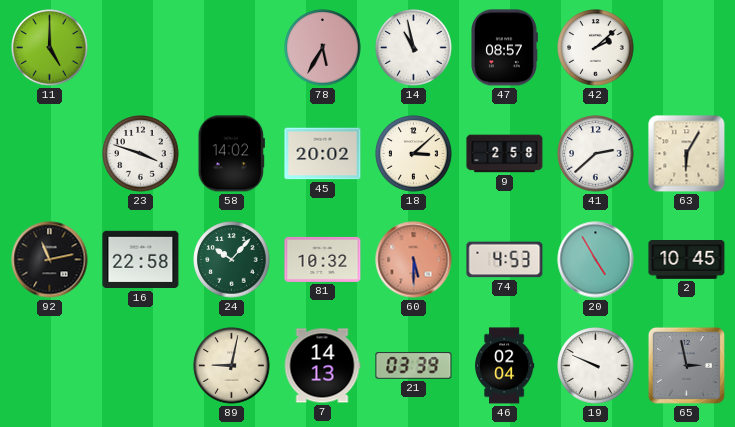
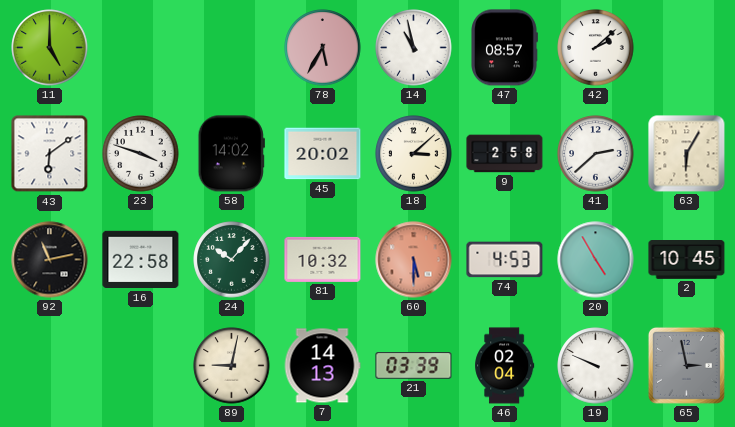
43: none -> 6:09 (50, 154)
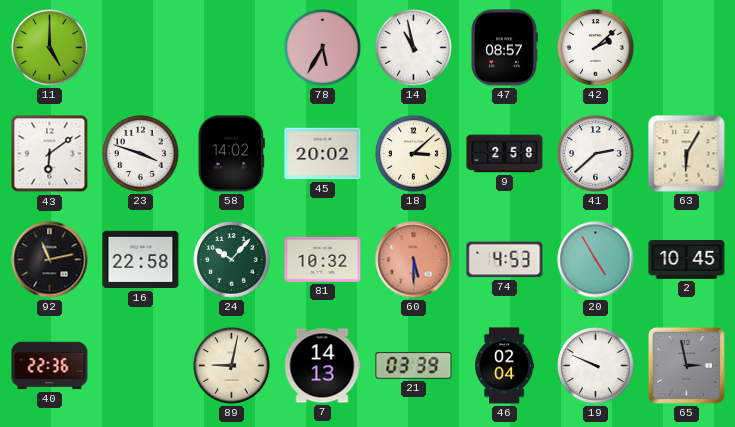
40: none -> 22:36 (50, 366)
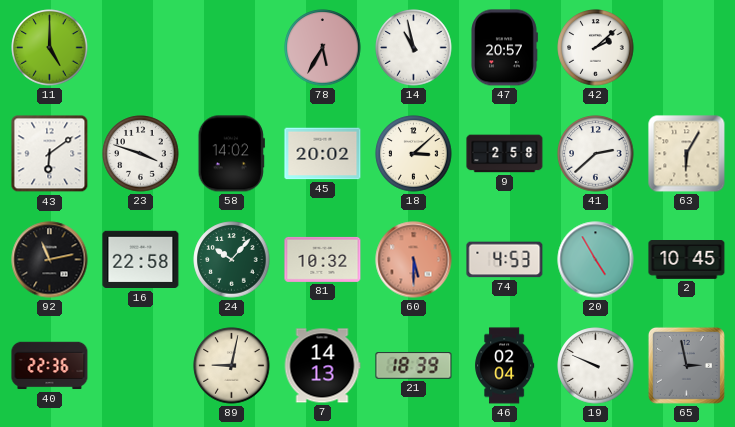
47: 08:57 -> 20:57 (504, 48)
21: 03:39 -> 18:39 (414, 366)
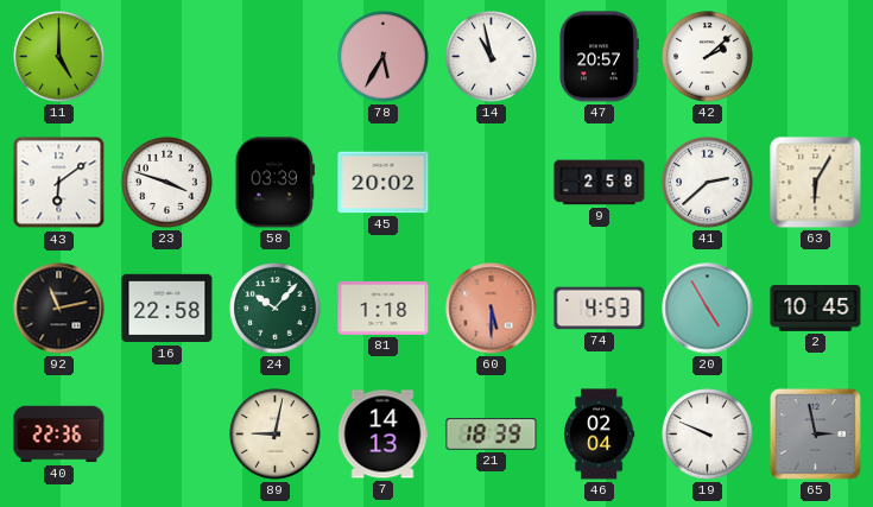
58: 14:02 -> 03:39 (274, 183)
18: 3:08 -> none (414, 154)
81: 10:32 -> 1:18 (384, 308)
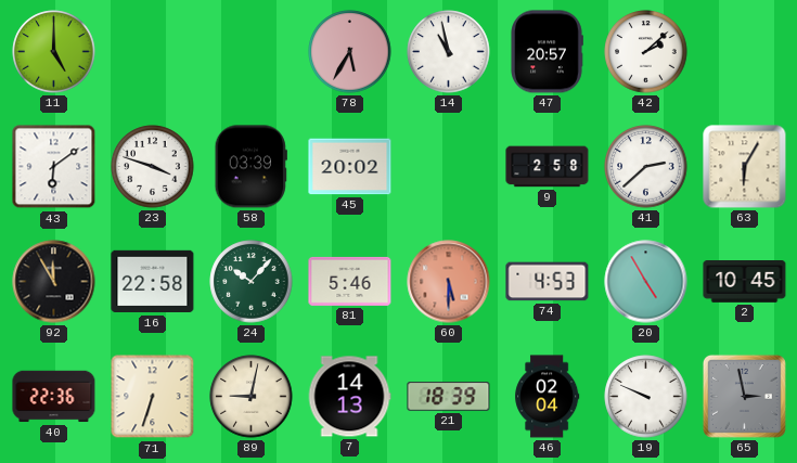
92: 11:13 -> 11:55 (54, 282)
81: 1:18 -> 5:46 (350, 281)
71: none -> 6:33 (153, 397)
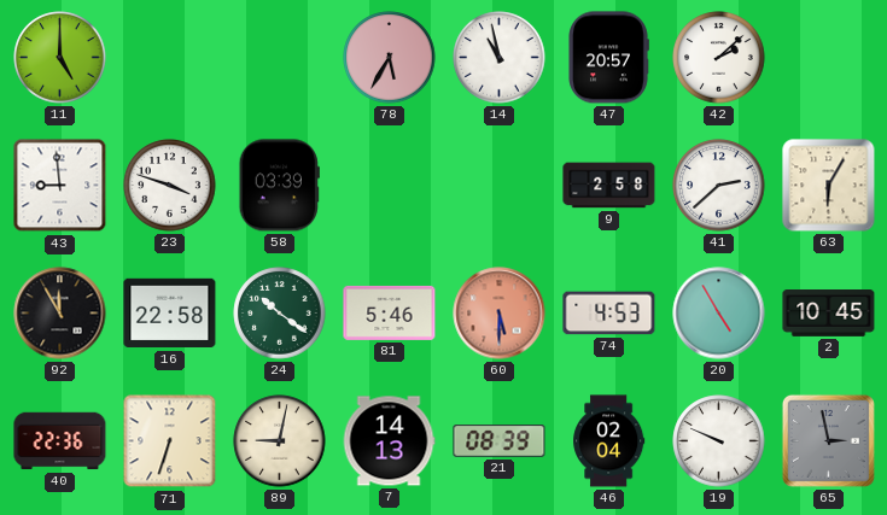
43: 6:09 -> 8:59 (60, 186)
45: 20:02 -> none (350, 167)
24: 10:07 -> 10:21 (280, 314)
21: 18:39 -> 08:39 (500, 441)
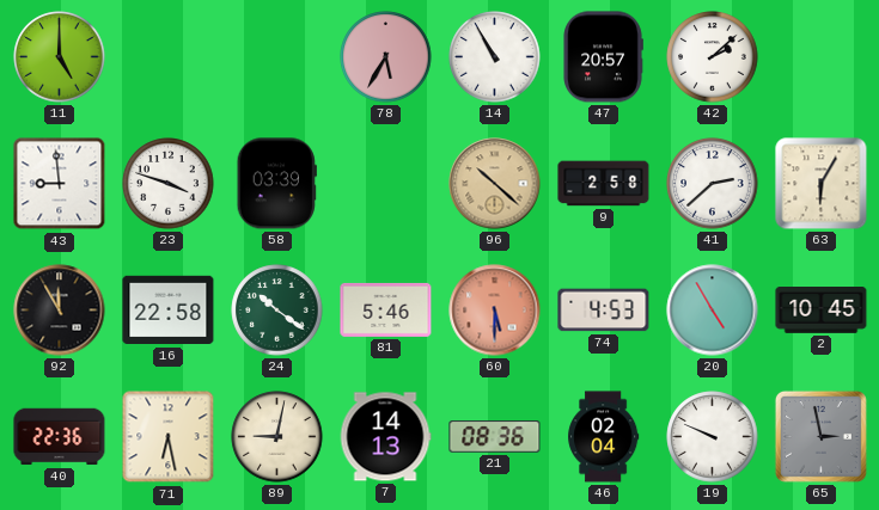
14: 10:58 -> 10:55 (495, 57)
96: none -> 10:22 (495, 184)
71: 6:33 -> 6:28 (169, 437)
21: 08:39 -> 08:36 (495, 437)
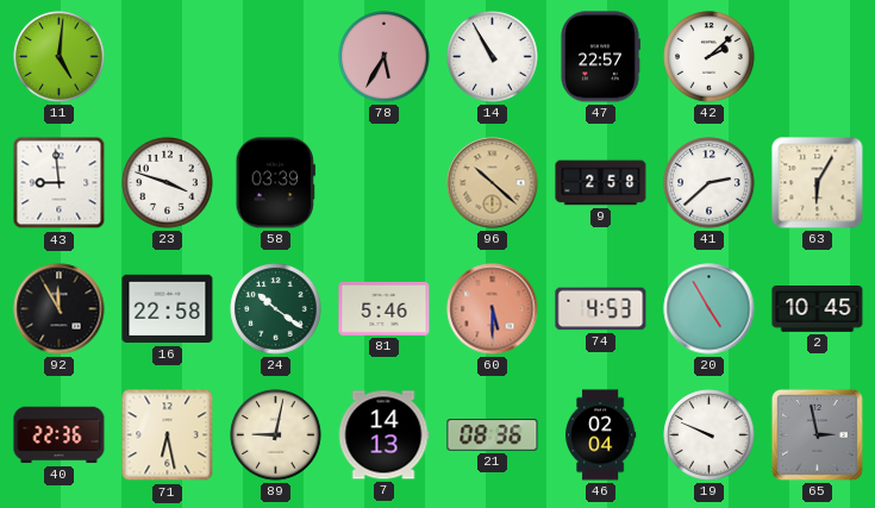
11: 5:00 -> 5:01 (60, 57)
47: 20:57 -> 22:57 (600, 57)
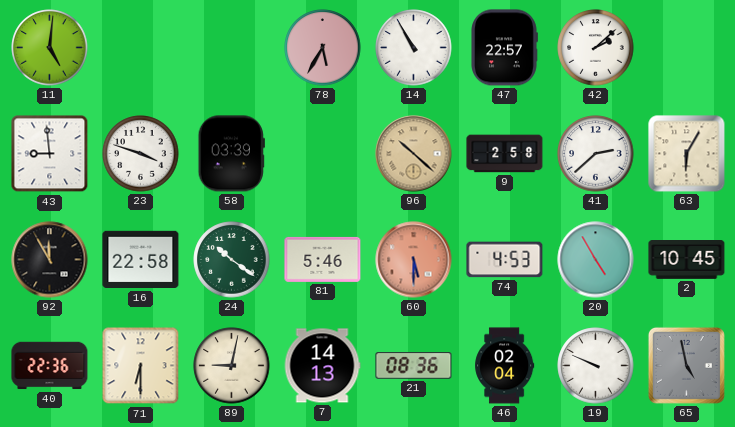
71: 6:28 -> 6:30 (141, 366)
65: 2:58 -> 4:58 (686, 365)
